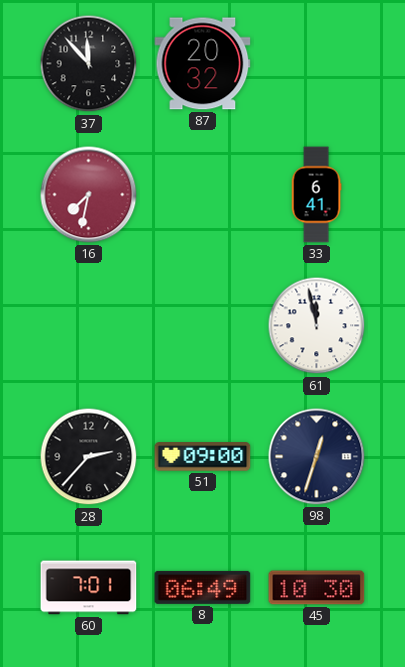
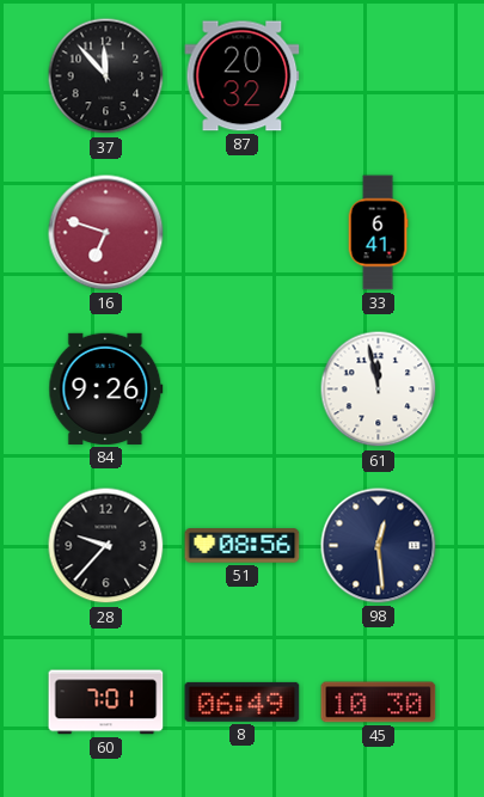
16: 7:32 -> 6:48 (106, 233)
84: none -> 9:26 (106, 388)
28: 2:37 -> 9:37 (106, 546)
51: 09:00 -> 08:56 (243, 546)
98: 12:33 -> 12:29 (379, 546)
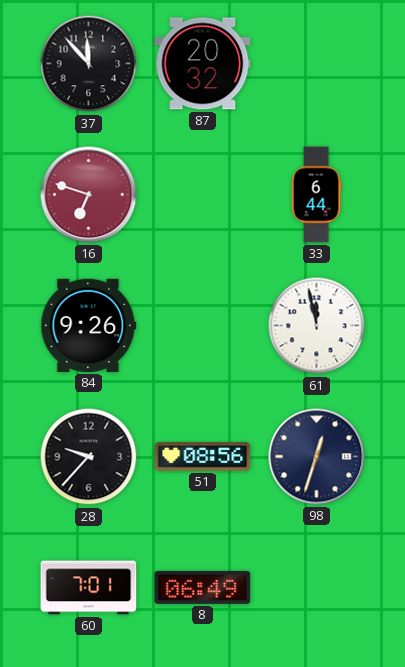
33: 6:41 -> 6:44 (316, 195)
98: 12:29 -> 12:33 (317, 457)
45: 10:30 -> none (379, 703)
